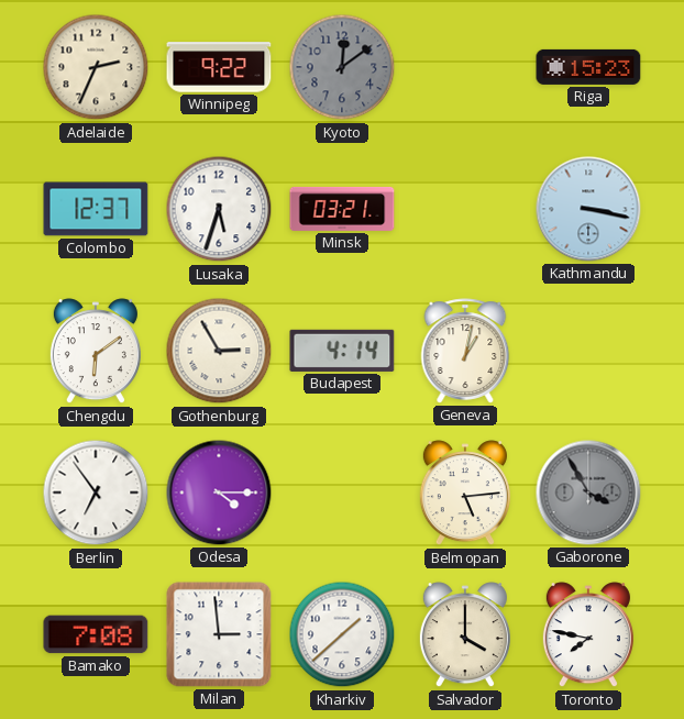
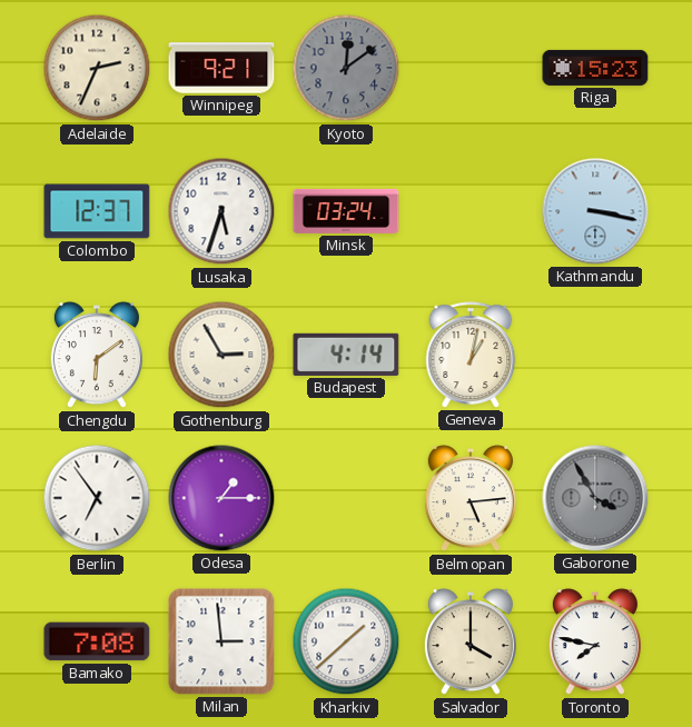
Winnipeg: 9:22 -> 9:21 (221, 68)
Minsk: 03:21 -> 03:24 (346, 211)
Odesa: 4:15 -> 1:15 (221, 498)
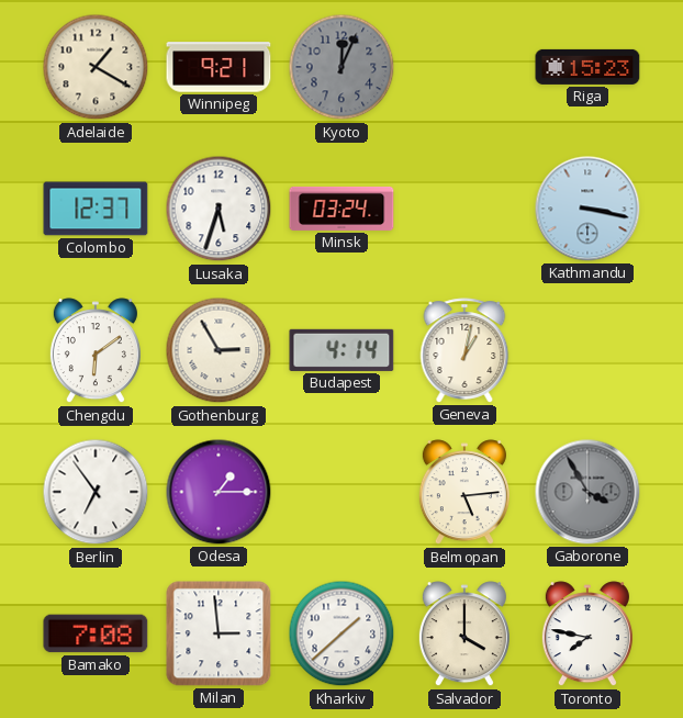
Adelaide: 2:34 -> 1:20 (96, 67)
Kyoto: 12:09 -> 12:04 (341, 67)
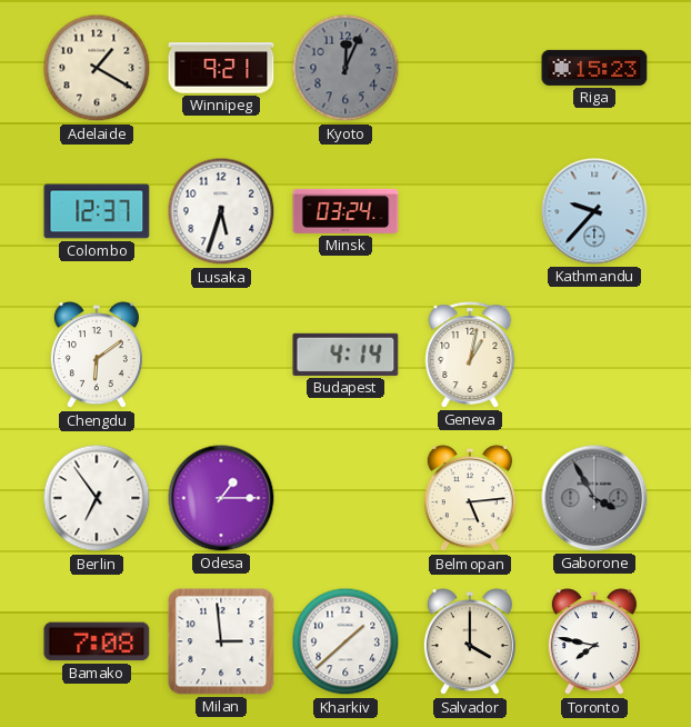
Kathmandu: 3:17 -> 9:37 (594, 211)
Gothenburg: 2:55 -> none (219, 350)
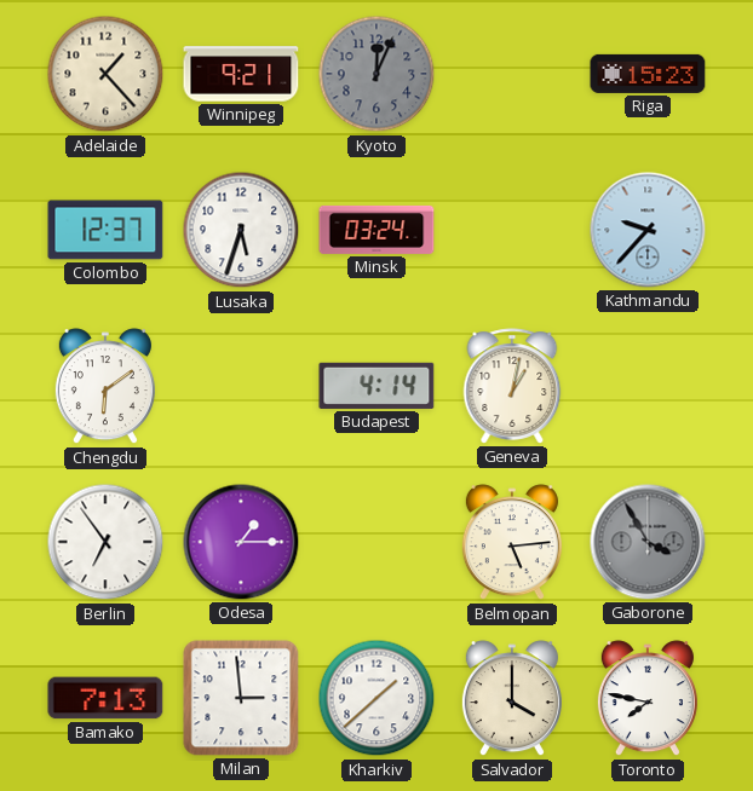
Adelaide: 1:20 -> 1:23 (105, 74)
Bamako: 7:08 -> 7:13 (105, 698)
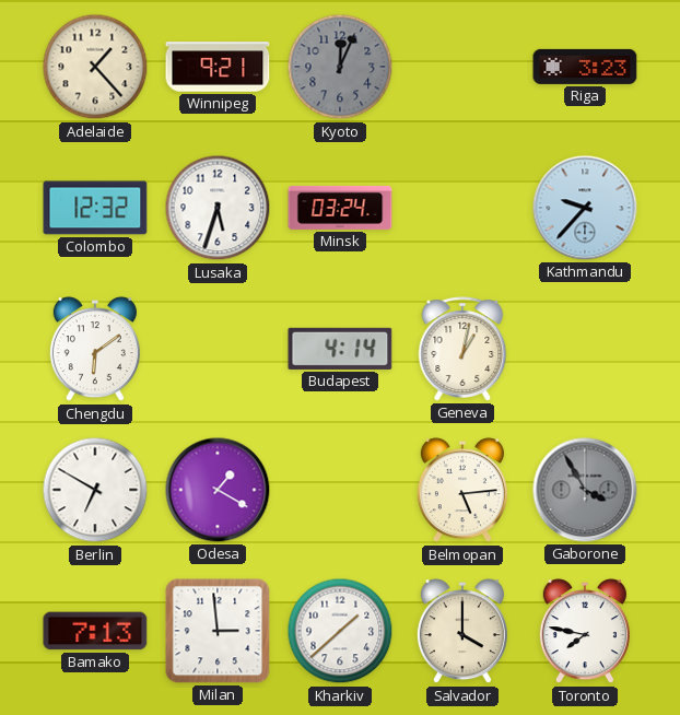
Riga: 15:23 -> 3:23 (585, 67)
Colombo: 12:37 -> 12:32 (95, 208)
Berlin: 6:54 -> 6:50 (95, 490)
Odesa: 1:15 -> 1:20 (218, 490)
